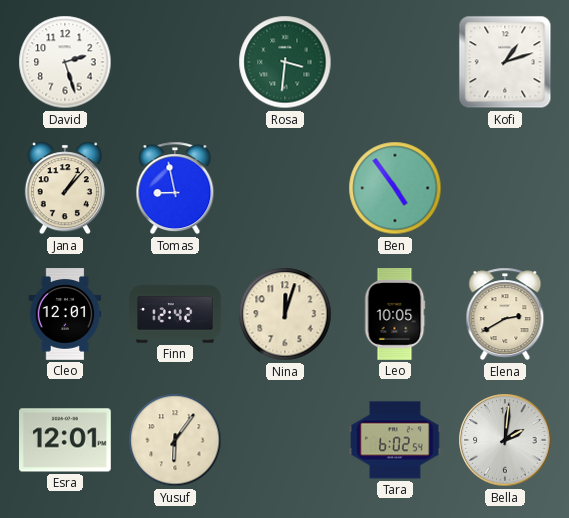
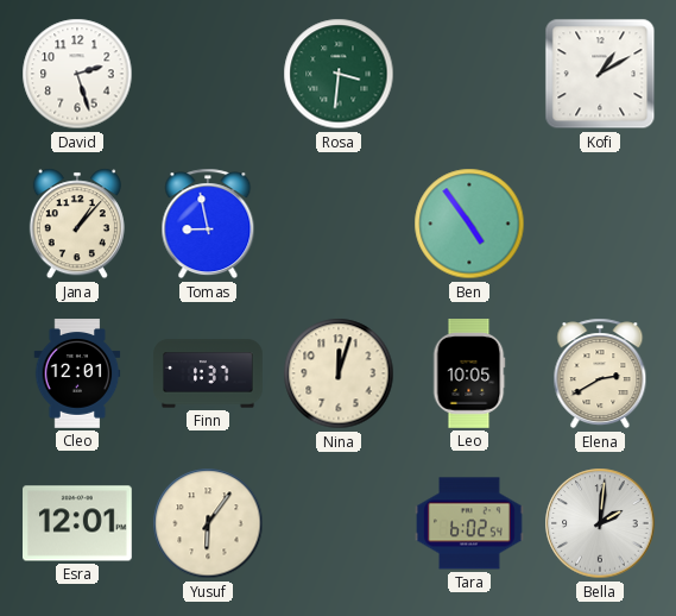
Kofi: 1:12 -> 1:10 (600, 74)
Finn: 12:42 -> 1:37 (208, 373)
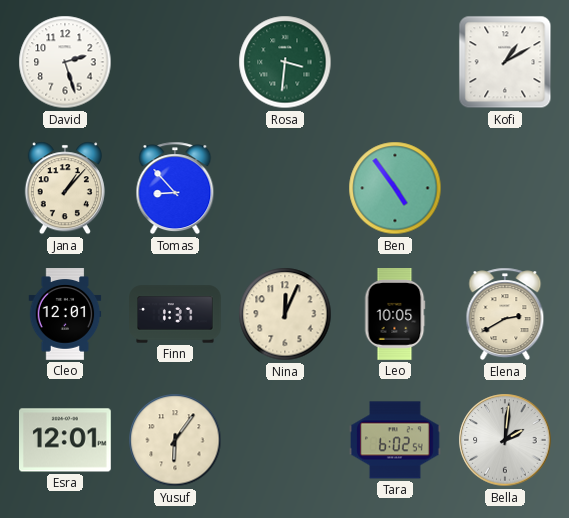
Tomas: 8:58 -> 8:53 (175, 188)
Nina: 12:03 -> 12:04 (285, 314)
